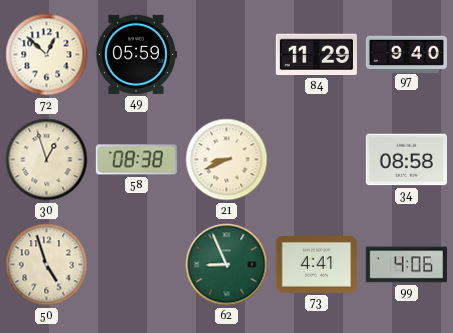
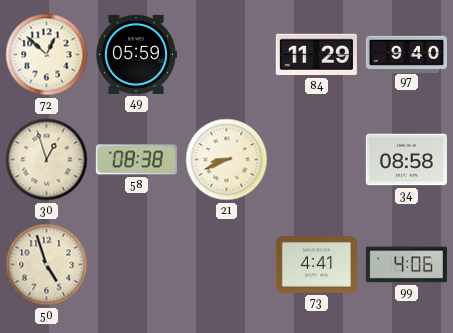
62: 8:56 -> none (227, 265)
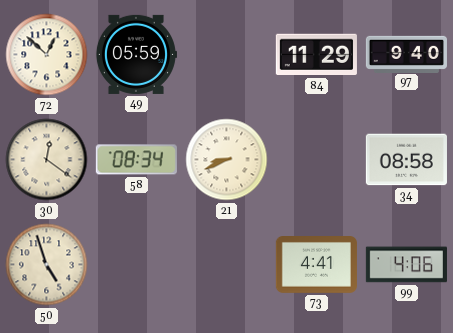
30: 12:57 -> 12:21 (47, 160)
58: 08:38 -> 08:34 (136, 160)
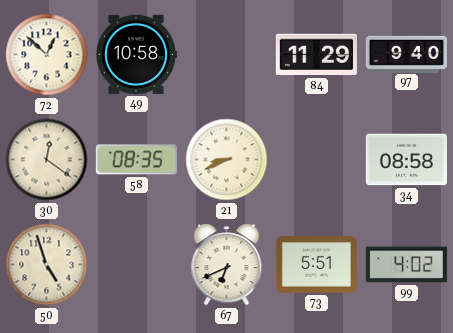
49: 05:59 -> 10:58 (136, 54)
58: 08:34 -> 08:35 (136, 160)
67: none -> 6:41 (227, 265)
73: 4:41 -> 5:51 (316, 265)
99: 4:06 -> 4:02 (406, 265)
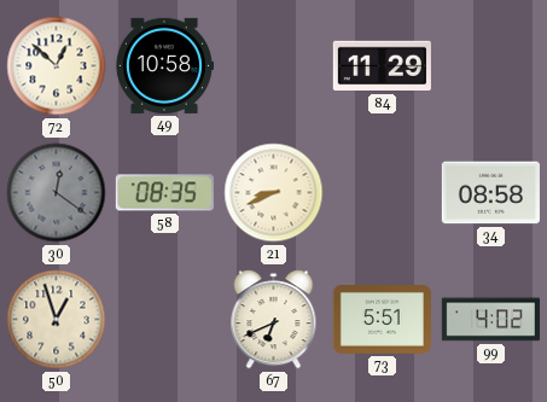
97: 9:40 -> none (406, 54)
30 dial: cream -> grey (57, 193)
50: 4:57 -> 12:57 (57, 320)
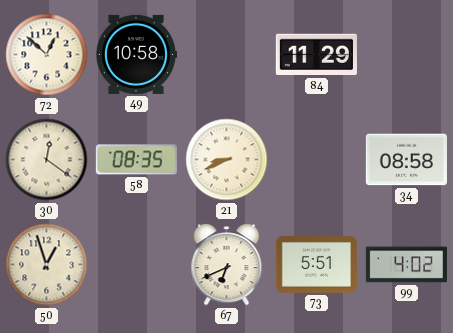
30 dial: grey -> cream (47, 160)
